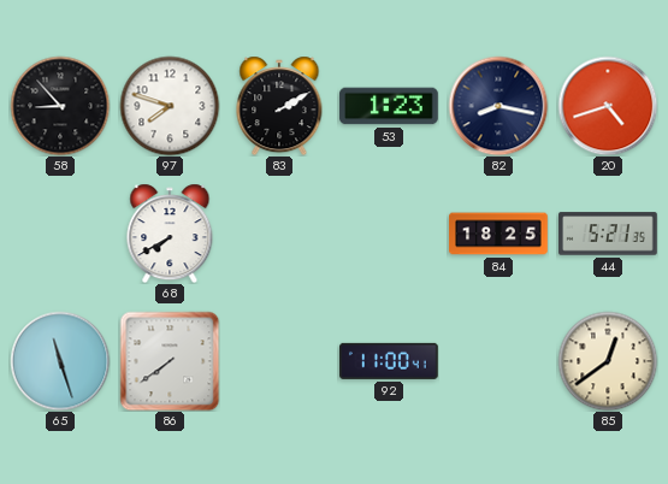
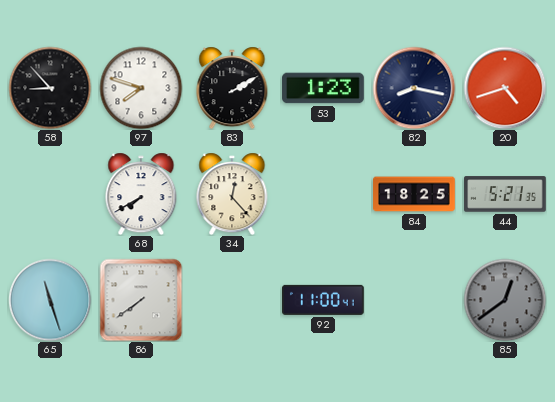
34: none -> 12:23 (232, 194)
85 dial: cream -> grey (505, 300)
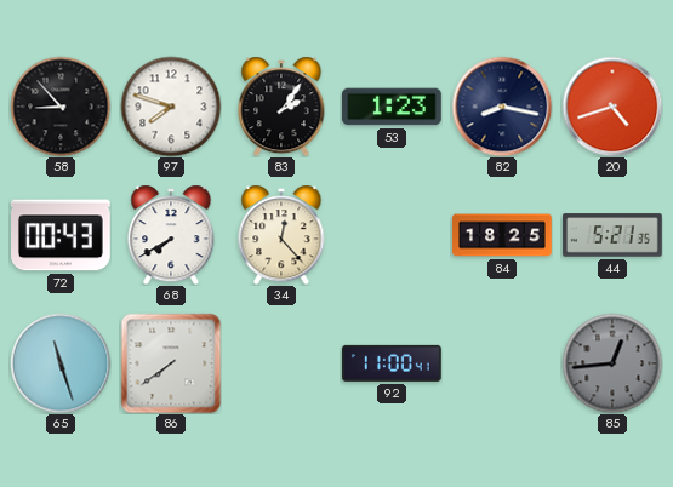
83: 2:10 -> 2:06 (281, 107)
72: none -> 00:43 (62, 235)
85: 12:39 -> 12:44 (612, 363)
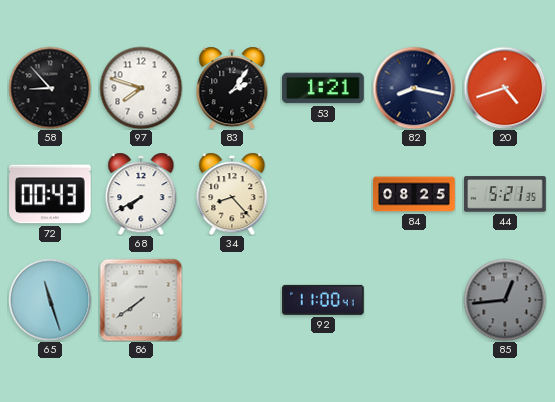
53: 1:23 -> 1:21 (323, 88)
34: 12:23 -> 8:23 (232, 194)
84: 18:25 -> 08:25 (414, 194)
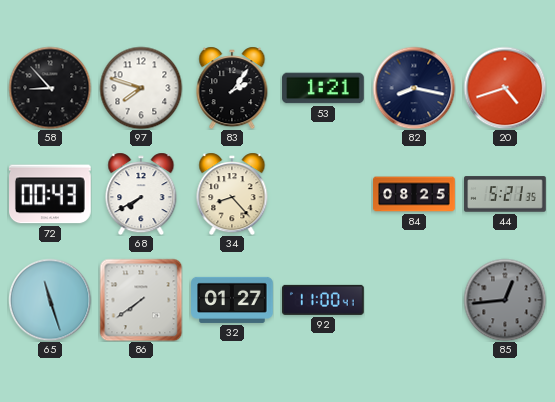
32: none -> 01:27 (232, 300)
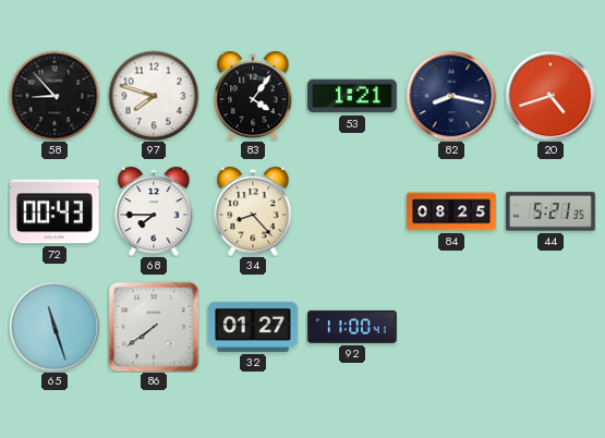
83: 2:06 -> 4:06 (253, 96)
68: 7:40 -> 7:45 (154, 211)
85: 12:44 -> none (505, 300)
